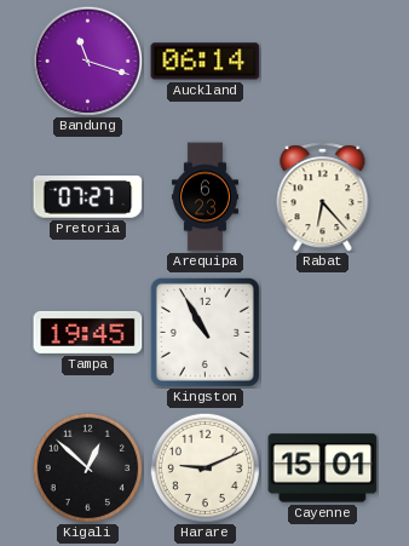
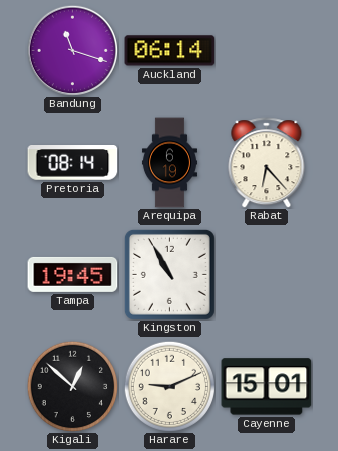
Pretoria: 07:27 -> 08:14 (73, 163)
Arequipa: 6:23 -> 6:19 (169, 163)
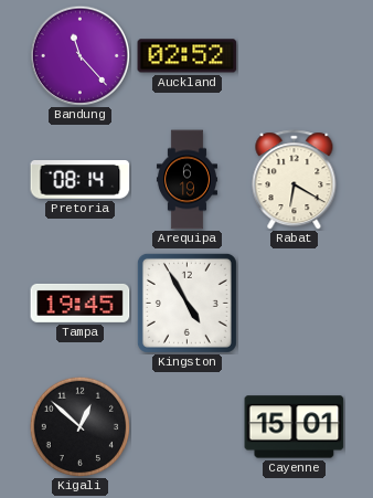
Bandung: 11:18 -> 11:23 (79, 55)
Auckland: 06:14 -> 02:52 (188, 56)
Rabat: 6:23 -> 6:20 (295, 180)
Kingston: 10:55 -> 4:55 (186, 303)
Harare: 9:11 -> none (169, 386)
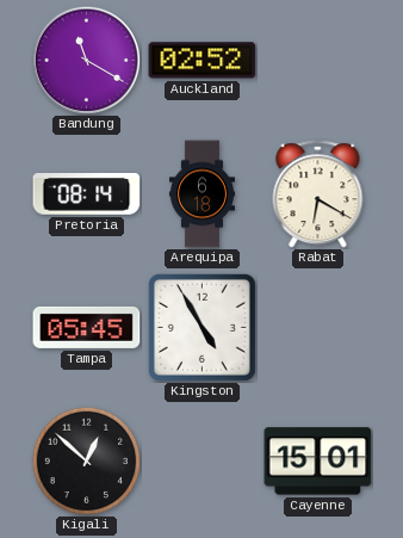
Bandung: 11:23 -> 11:20 (86, 60)
Arequipa: 6:19 -> 6:18 (201, 194)
Tampa: 19:45 -> 05:45 (87, 327)
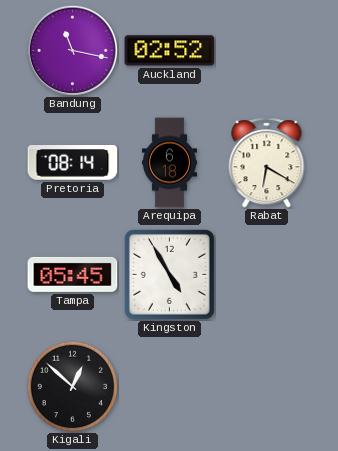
Bandung: 11:20 -> 11:17 (72, 50)
Cayenne: 15:01 -> none (318, 462)
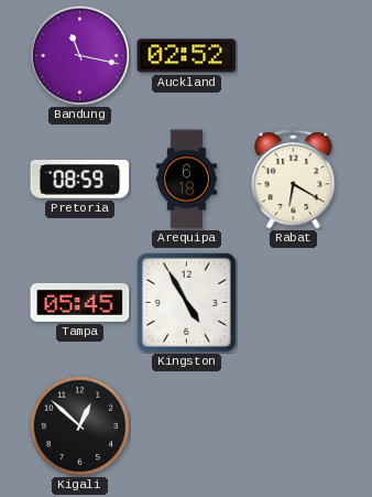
Pretoria: 08:14 -> 08:59 (80, 180)
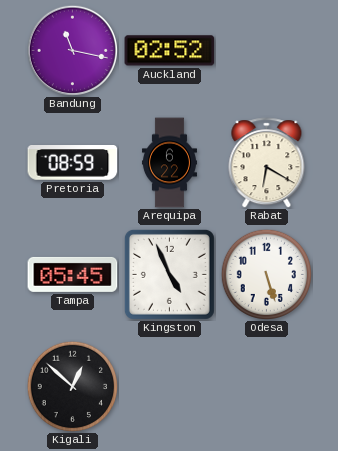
Arequipa: 6:18 -> 6:22 (169, 163)
Kingston: 4:55 -> 4:56 (169, 274)
Odesa: none -> 5:27 (266, 274)
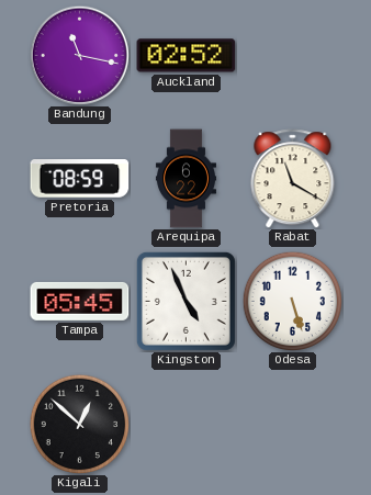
Rabat: 6:20 -> 11:20 (293, 179)
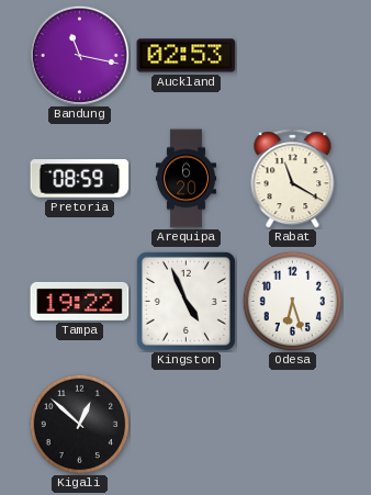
Auckland: 02:52 -> 02:53 (187, 56)
Arequipa: 6:22 -> 6:20 (185, 179)
Tampa: 05:45 -> 19:22 (80, 301)
Odesa: 5:27 -> 6:27 (292, 301)
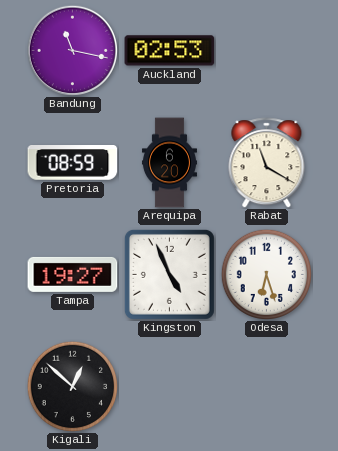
Tampa: 19:22 -> 19:27 (73, 274)
